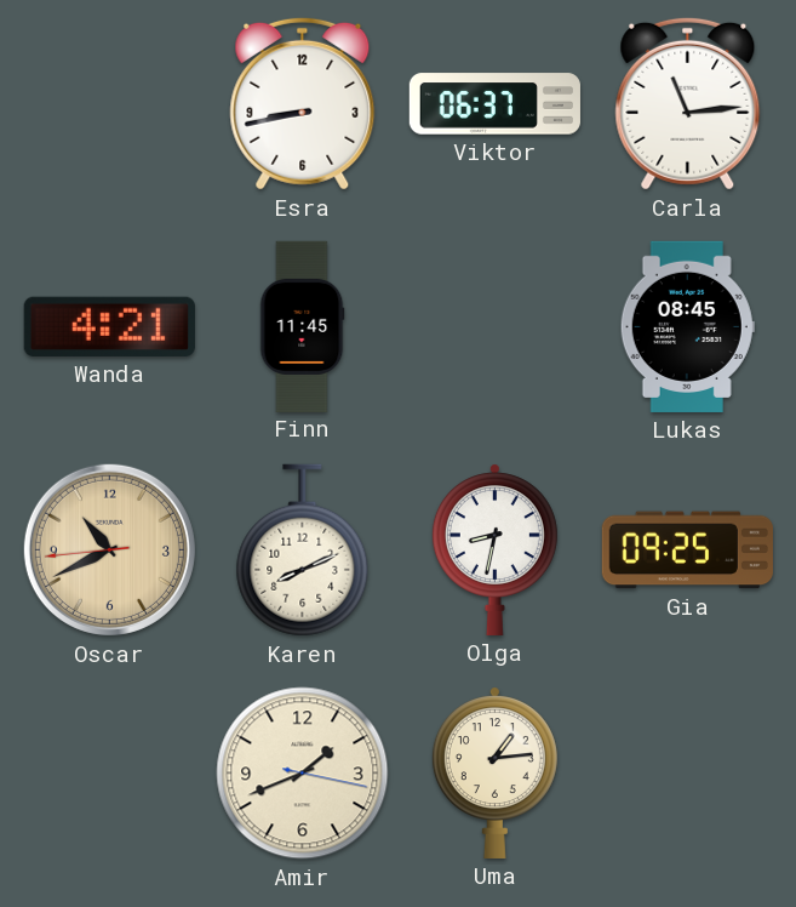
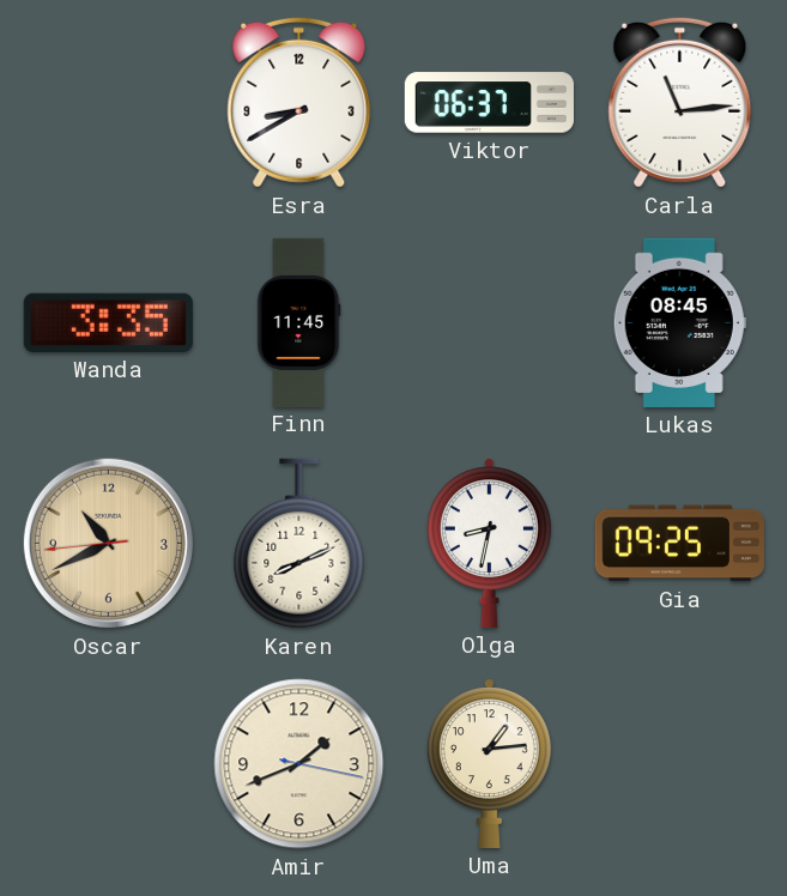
Esra: 8:43 -> 8:40 (299, 102)
Wanda: 4:21 -> 3:35 (108, 322)
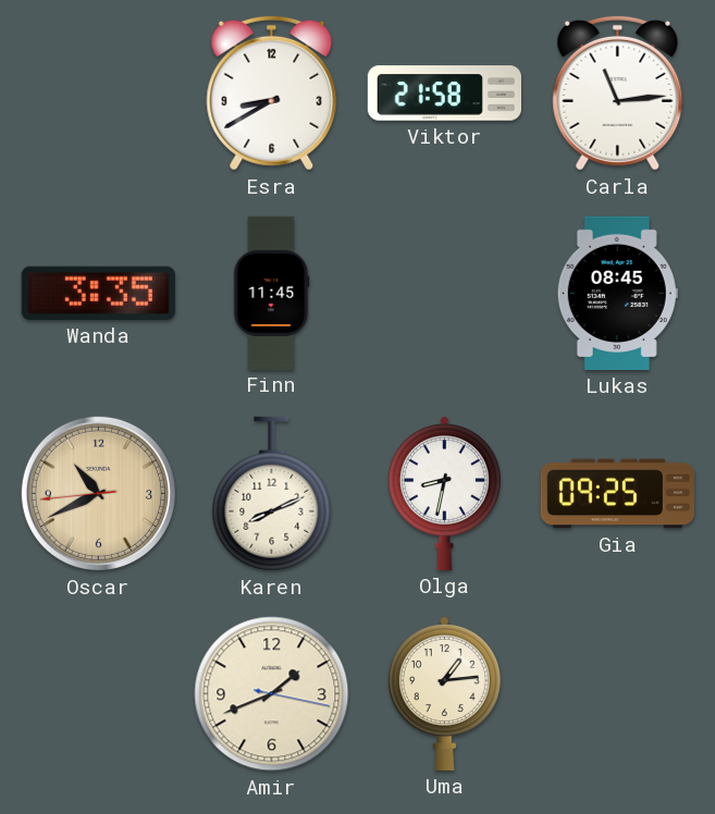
Viktor: 06:37 -> 21:58 (444, 94)
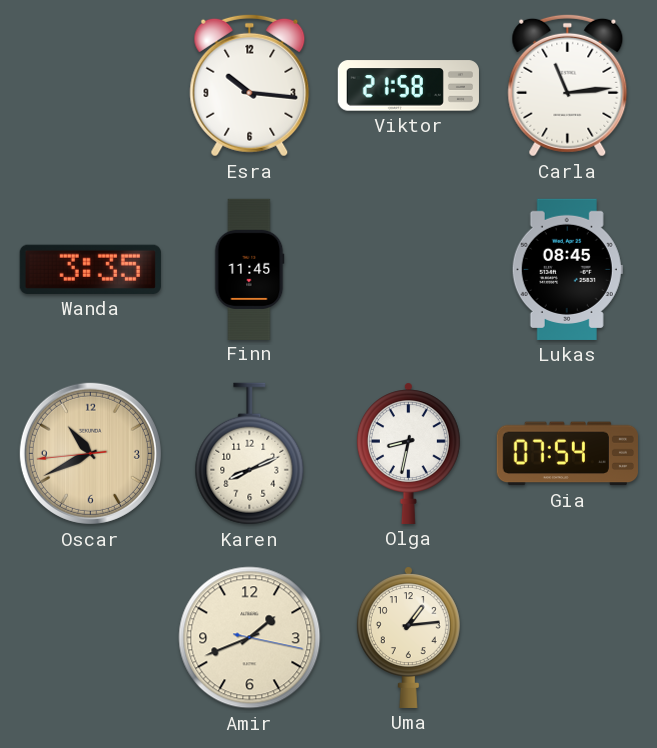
Esra: 8:40 -> 10:16 (250, 85)
Gia: 09:25 -> 07:54 (567, 454)
